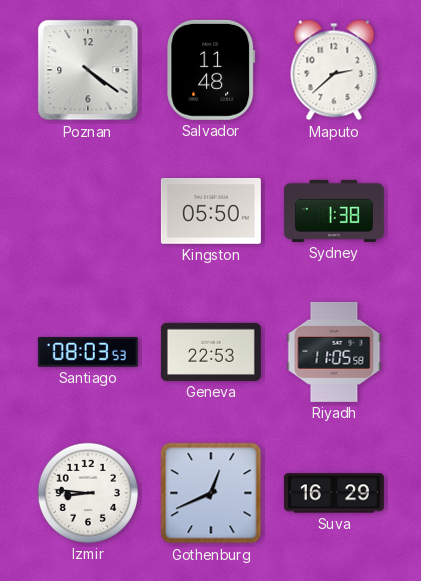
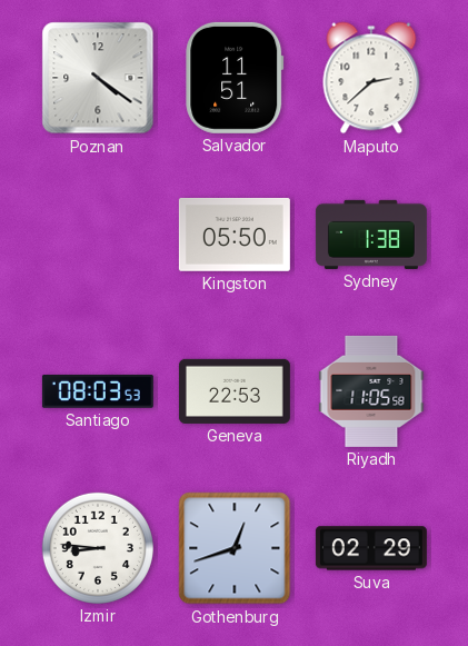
Salvador: 11:48 -> 11:51 (235, 78)
Gothenburg: 12:41 -> 12:42 (235, 548)
Suva: 16:29 -> 02:29 (371, 548)
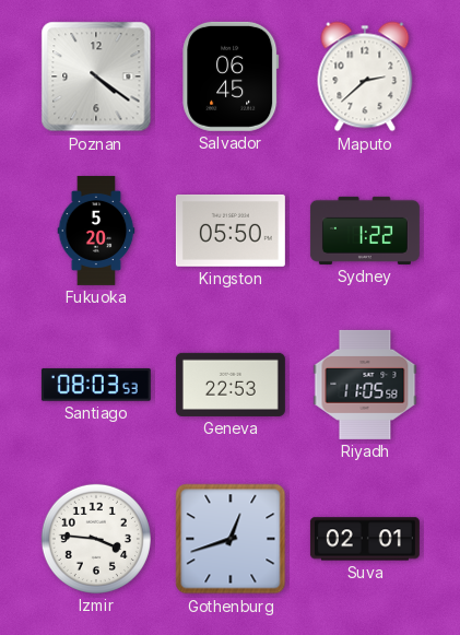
Salvador: 11:51 -> 06:45 (231, 77)
Fukuoka: none -> 5:20 (96, 231)
Sydney: 1:38 -> 1:22 (365, 231)
Izmir: 8:46 -> 3:46 (96, 539)
Suva: 02:29 -> 02:01 (365, 539)
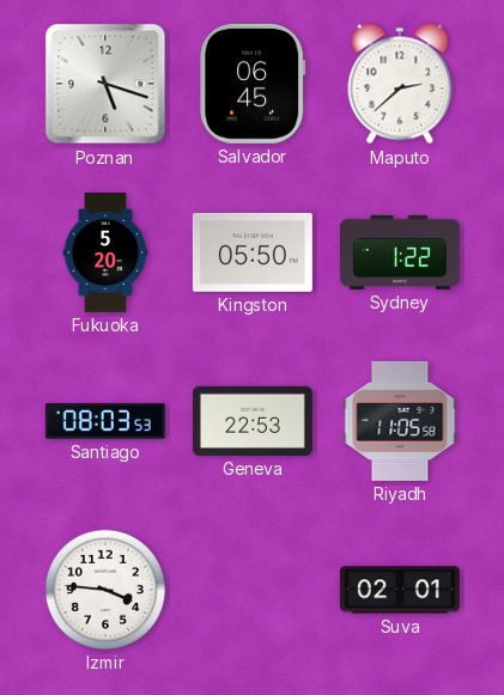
Poznan: 4:21 -> 5:18 (105, 84)
Gothenburg: 12:42 -> none (231, 539)
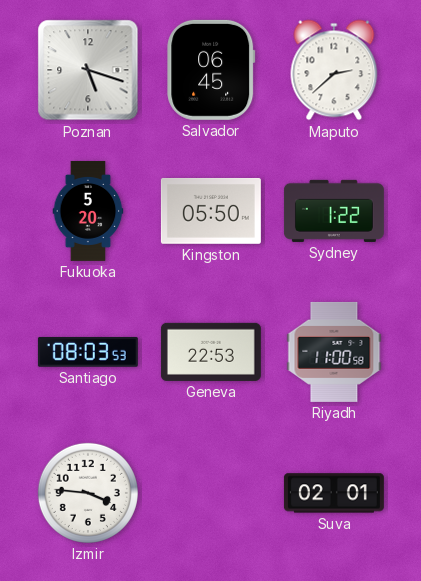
Riyadh: 11:05 -> 11:00 (334, 352)
